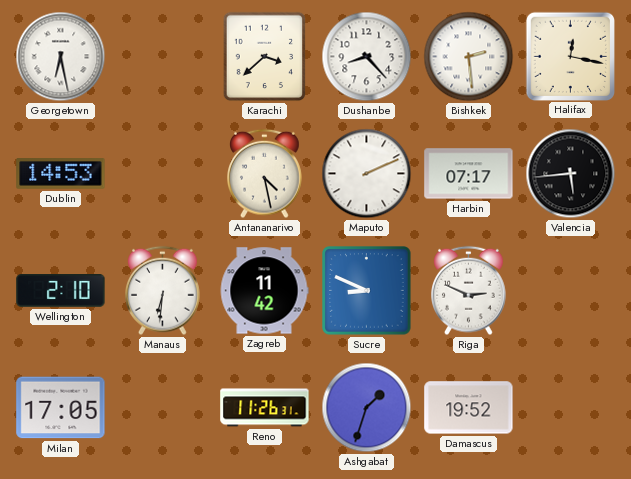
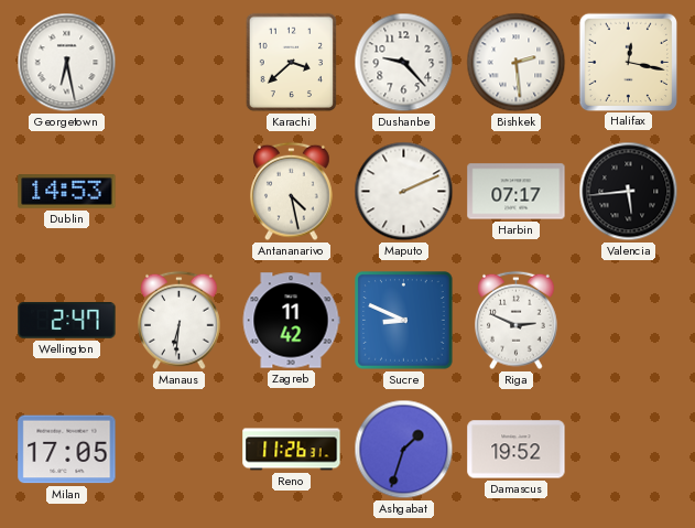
Dushanbe: 8:23 -> 9:23 (404, 63)
Wellington: 2:10 -> 2:47 (67, 321)
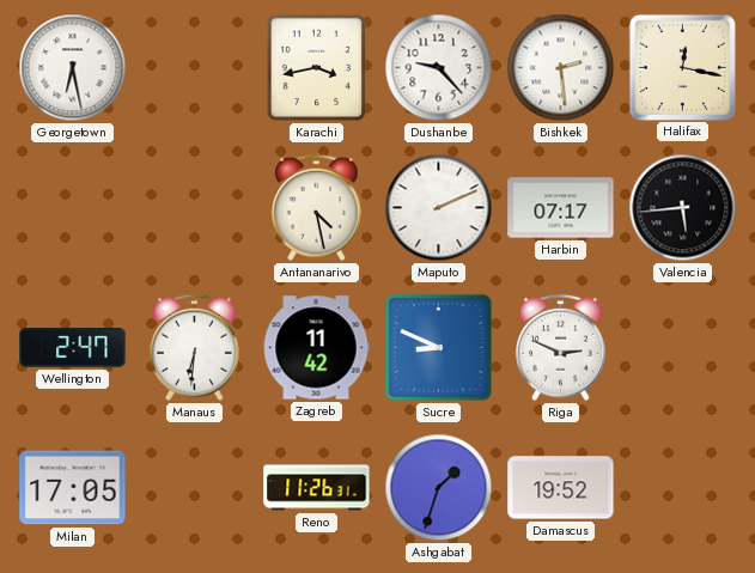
Karachi: 3:38 -> 3:43 (317, 68)
Dublin: 14:53 -> none (67, 192)
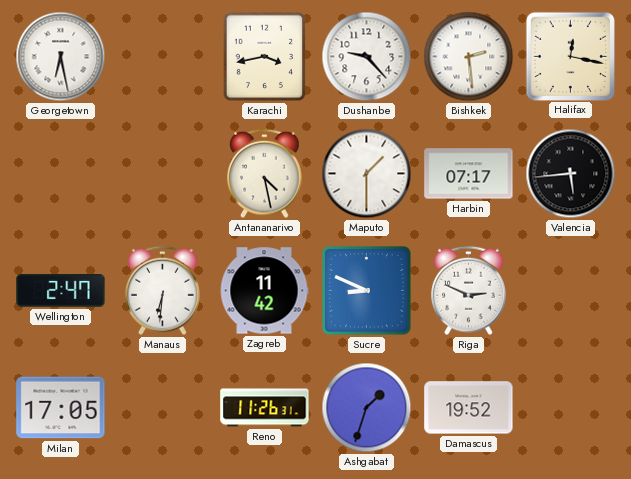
Maputo: 2:11 -> 1:30 (367, 174)
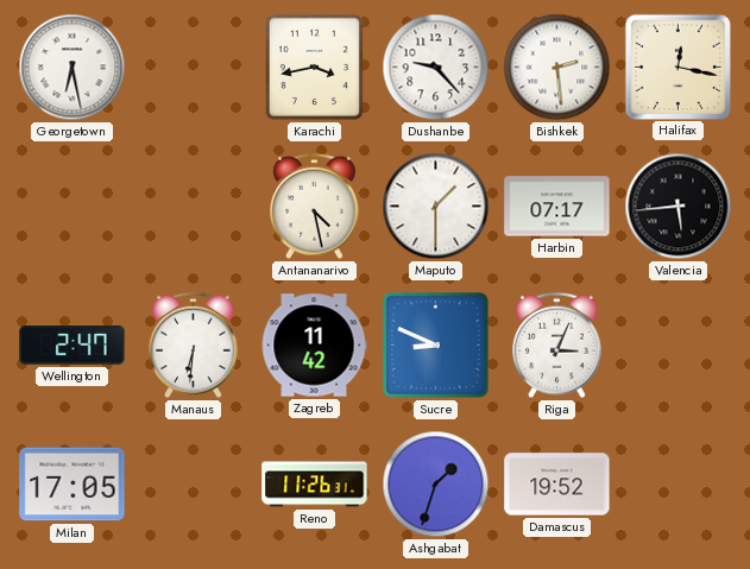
Riga: 2:49 -> 3:04 (557, 346)
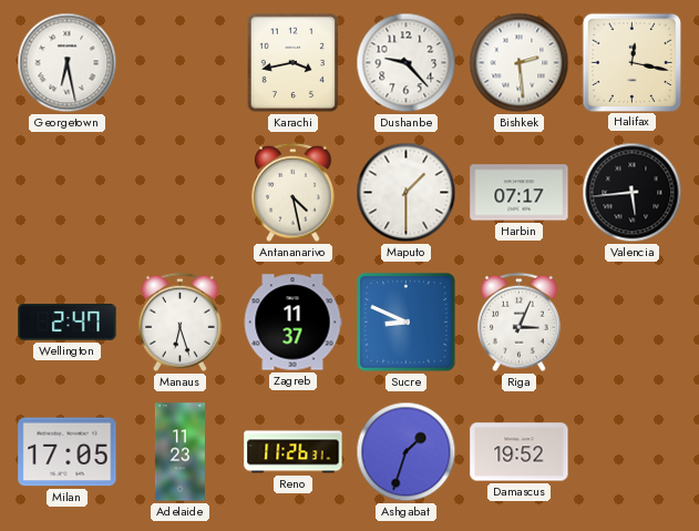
Manaus: 6:31 -> 6:27 (181, 323)
Zagreb: 11:42 -> 11:37 (292, 323)
Adelaide: none -> 11:23 (179, 452)
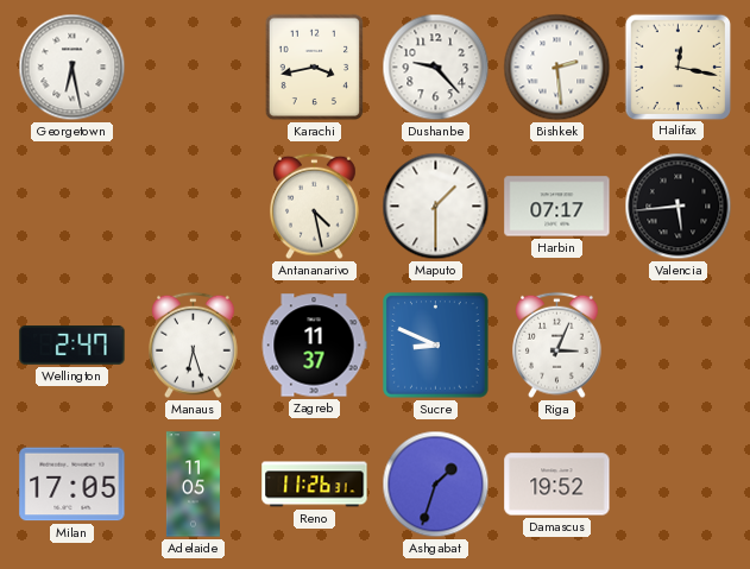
Adelaide: 11:23 -> 11:05 (193, 485)
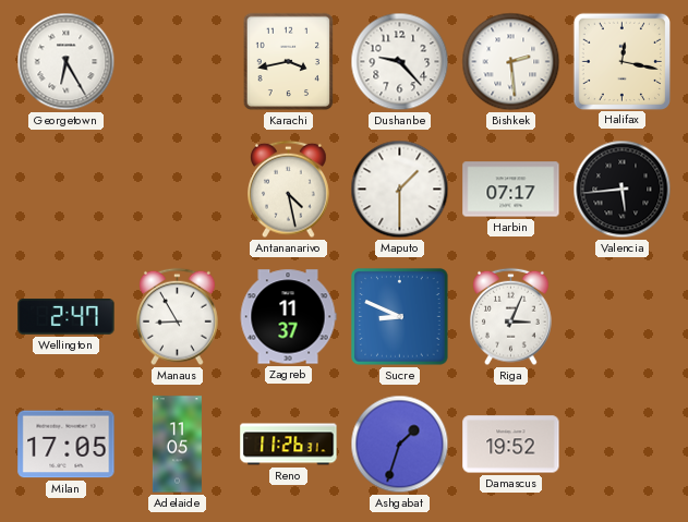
Georgetown: 6:28 -> 6:25 (67, 62)
Manaus: 6:27 -> 8:55 (178, 317)
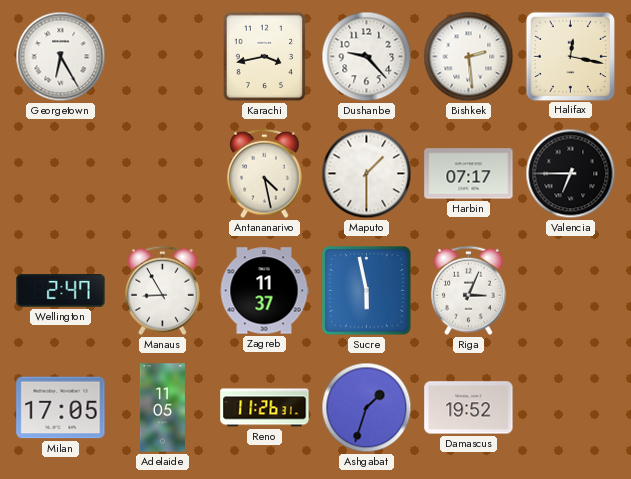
Valencia: 5:44 -> 6:45 (571, 174)
Sucre: 8:49 -> 5:58 (367, 291)
